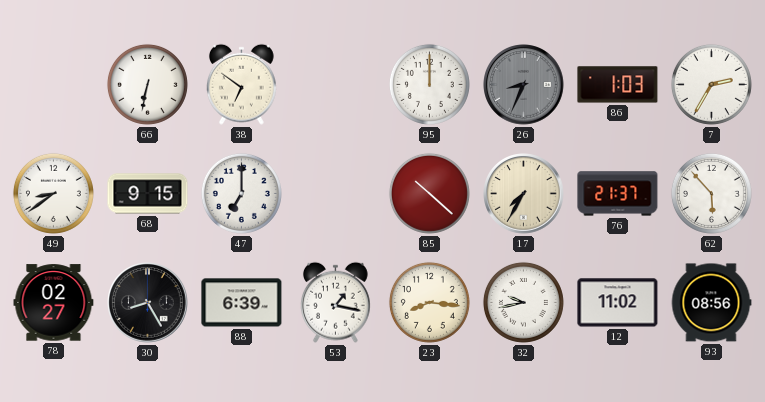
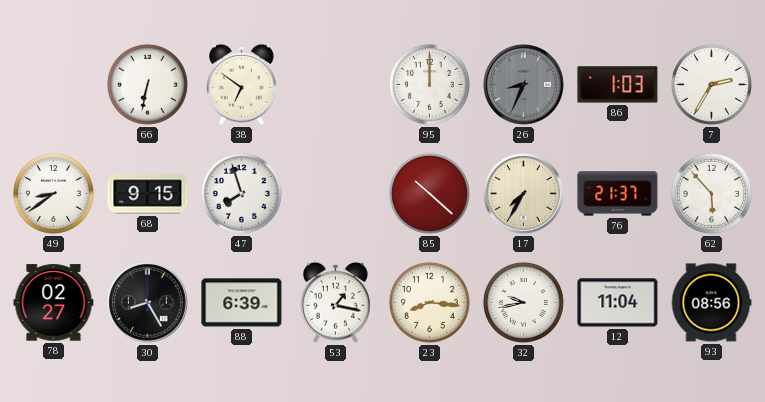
47: 7:00 -> 7:57 (241, 193)
12: 11:02 -> 11:04 (618, 303)
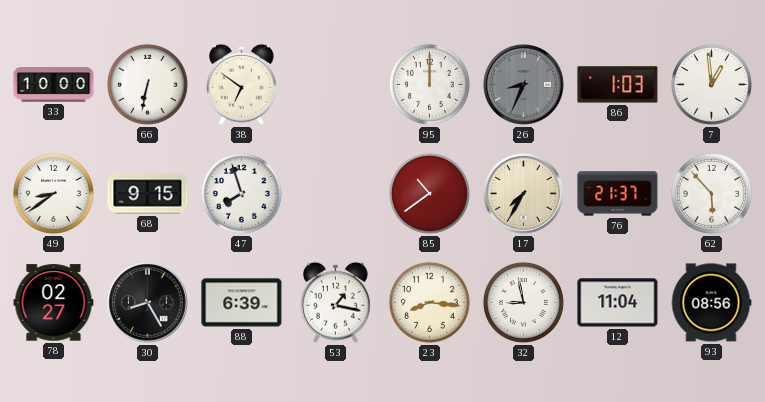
33: none -> 10:00 (54, 85)
7: 2:35 -> 12:59 (711, 84)
85: 10:22 -> 10:39 (429, 193)
32: 9:43 -> 8:58 (523, 302)
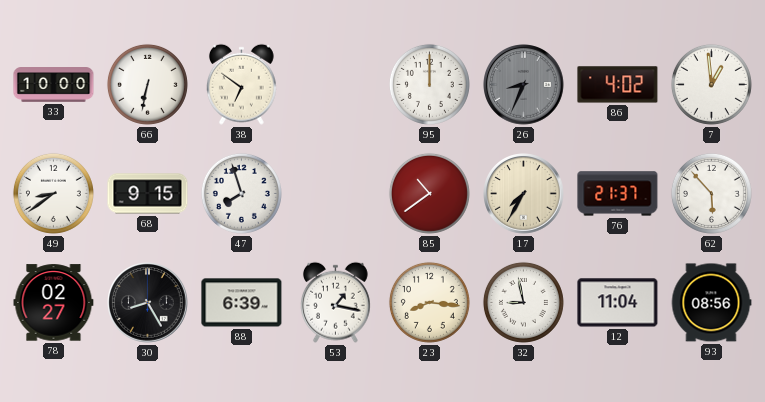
86: 1:03 -> 4:02 (618, 85)
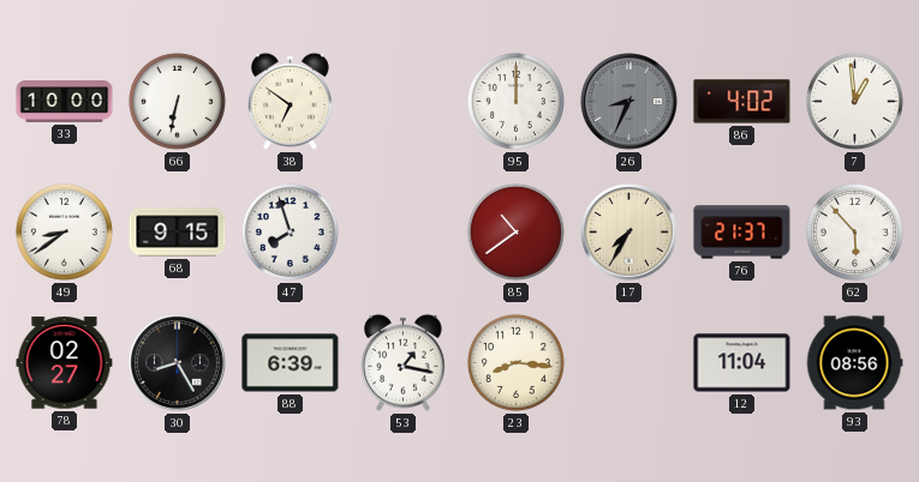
32: 8:58 -> none (523, 302)
